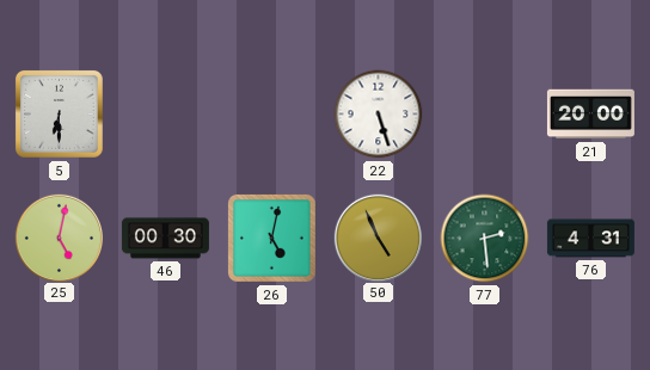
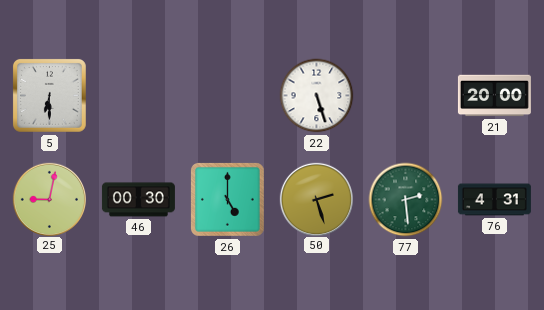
25: 5:02 -> 9:02 (49, 199)
26: 5:02 -> 5:00 (228, 200)
50: 4:56 -> 2:27 (316, 199)
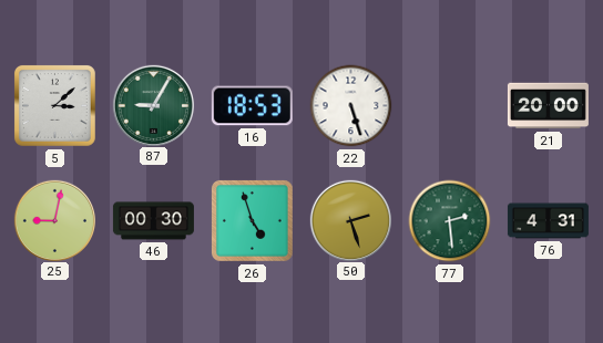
5: 6:30 -> 3:08 (54, 105)
87: none -> 9:05 (153, 105)
16: none -> 18:53 (252, 106)
26: 5:00 -> 4:57 (253, 221)
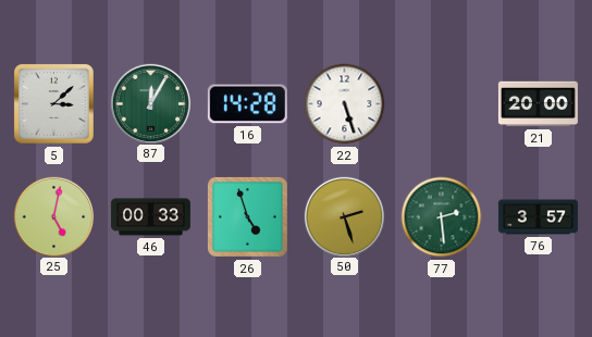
87: 9:05 -> 12:05 (150, 103)
16: 18:53 -> 14:28 (247, 104)
25: 9:02 -> 5:02 (53, 216)
46: 00:30 -> 00:33 (150, 217)
76: 4:31 -> 3:57 (538, 217)
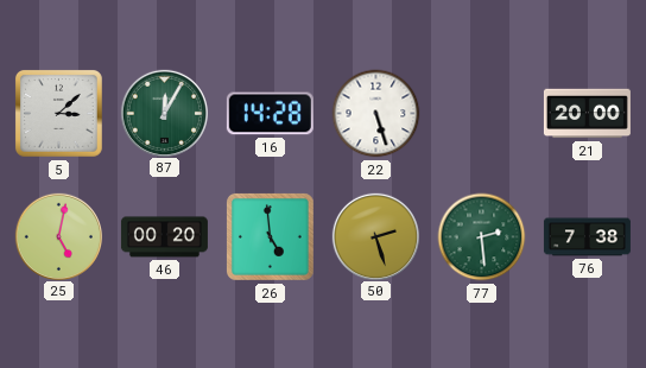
46: 00:33 -> 00:20 (164, 237)
26: 4:57 -> 4:59 (271, 237)
76: 3:57 -> 7:38 (587, 237)
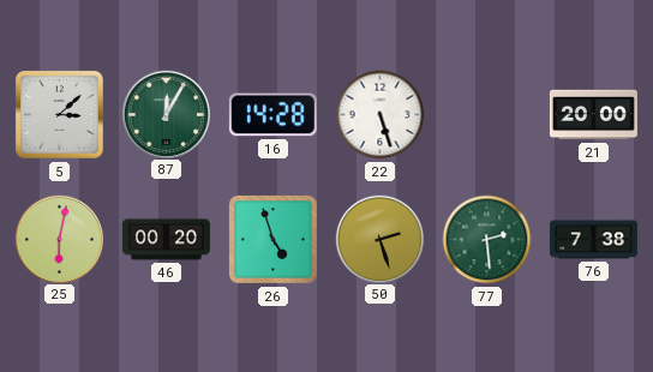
25: 5:02 -> 6:02 (59, 239)
26: 4:59 -> 4:57 (274, 240)
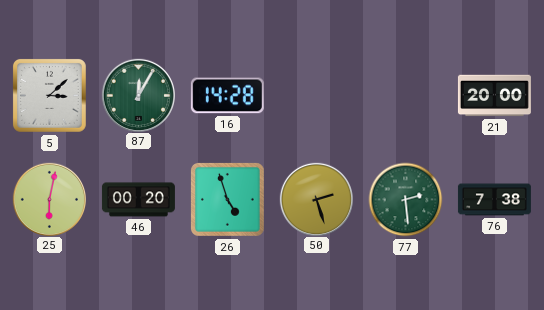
22: 5:27 -> none (381, 115)
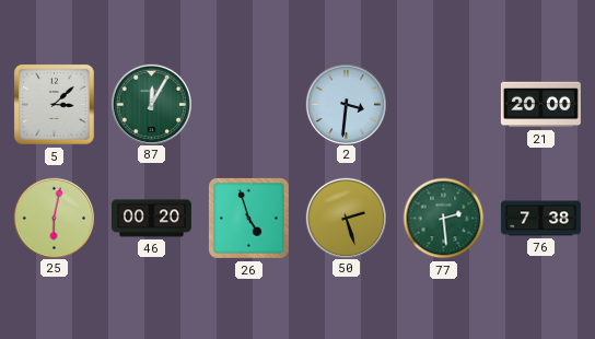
16: 14:28 -> none (227, 96)
2: none -> 3:31 (346, 104)
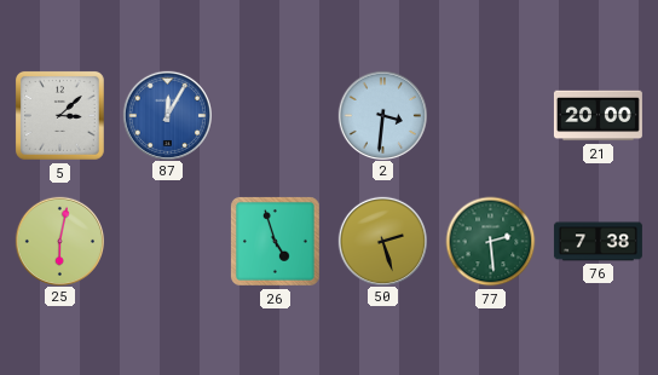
87 dial: green -> blue (167, 115)
46: 00:20 -> none (151, 219)
